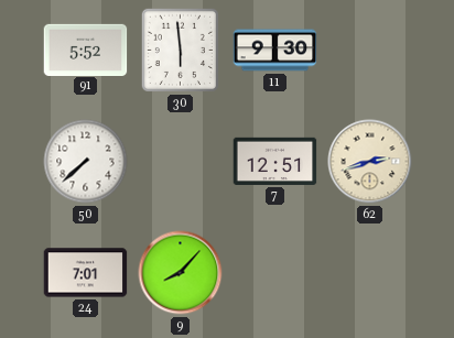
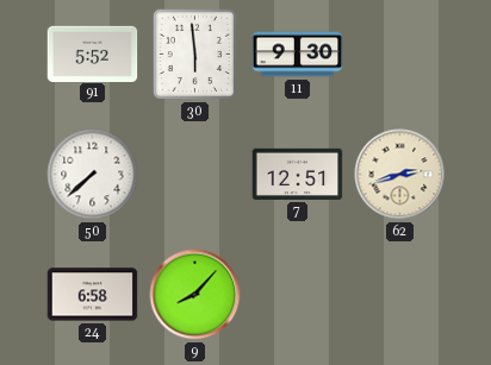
24: 7:01 -> 6:58 (93, 295)
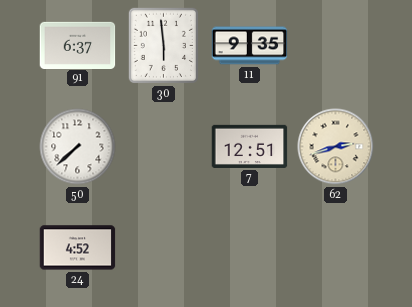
91: 5:52 -> 6:37 (78, 45)
11: 9:30 -> 9:35 (250, 46)
24: 6:58 -> 4:52 (78, 248)
9: 8:07 -> none (195, 295)
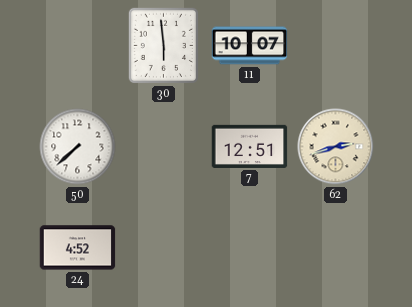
91: 6:37 -> none (78, 45)
11: 9:35 -> 10:07 (250, 46)
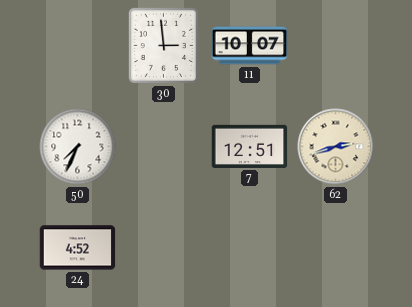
30: 5:59 -> 2:59 (163, 45)
50: 7:38 -> 7:34 (78, 147)
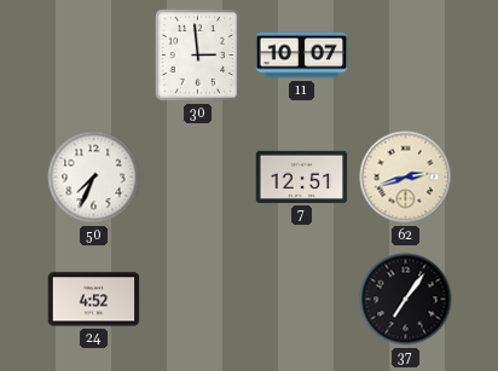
37: none -> 7:06 (406, 300)
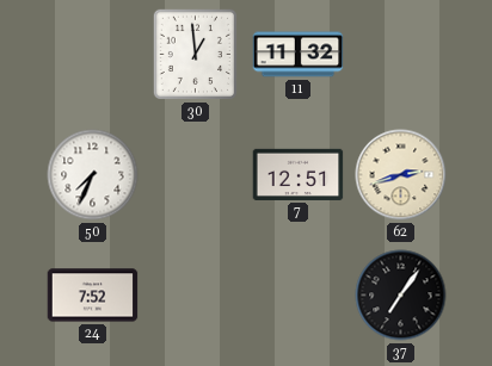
30: 2:59 -> 12:59 (195, 54)
11: 10:07 -> 11:32 (299, 55)
24: 4:52 -> 7:52 (93, 296)
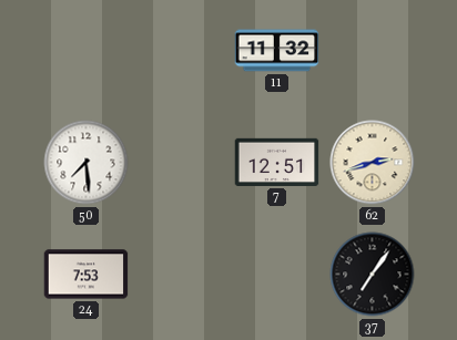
30: 12:59 -> none (195, 54)
50: 7:34 -> 7:29 (87, 163)
24: 7:52 -> 7:53 (87, 275)
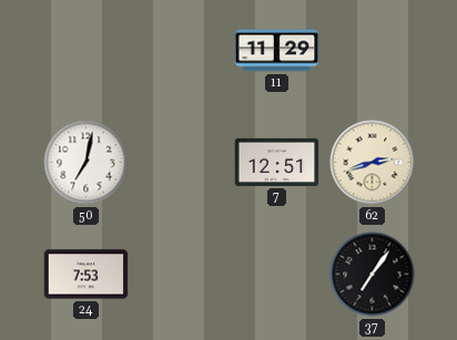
11: 11:32 -> 11:29 (277, 51)
50: 7:29 -> 7:02 (87, 163)
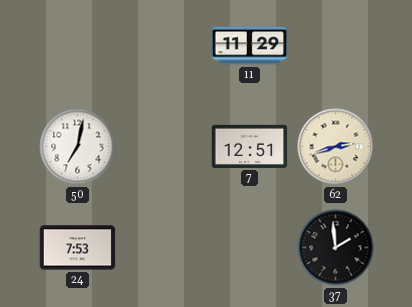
37: 7:06 -> 1:59 (336, 248)
